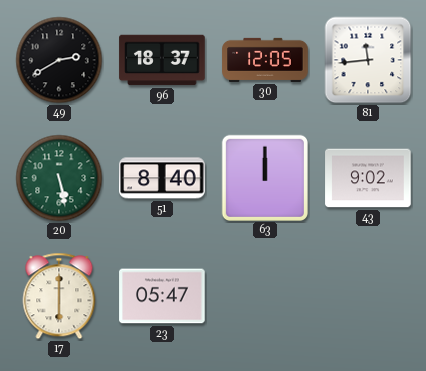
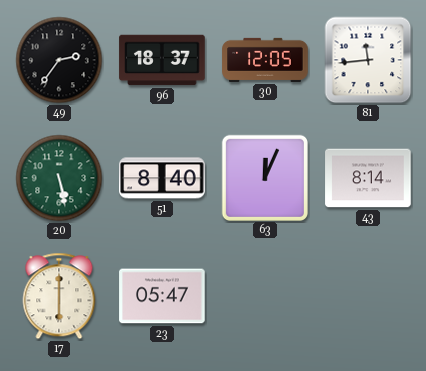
49: 2:40 -> 2:36 (59, 60)
63: 12:00 -> 12:04 (264, 177)
43: 9:02 -> 8:14 (368, 178)
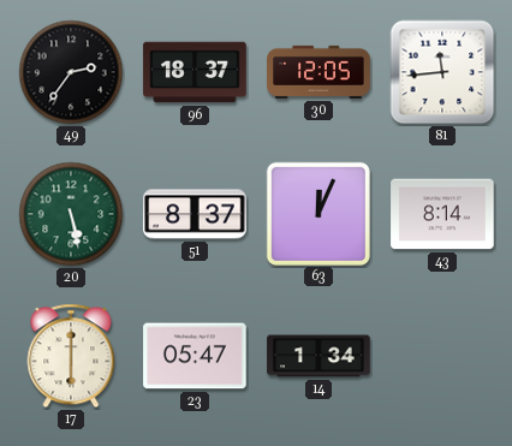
51: 8:40 -> 8:37 (195, 214)
14: none -> 1:34 (318, 356)
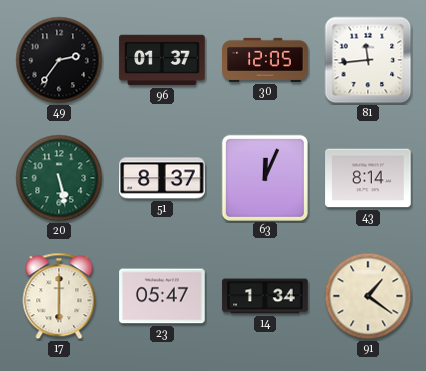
96: 18:37 -> 01:37 (162, 60)
91: none -> 1:21 (368, 296)
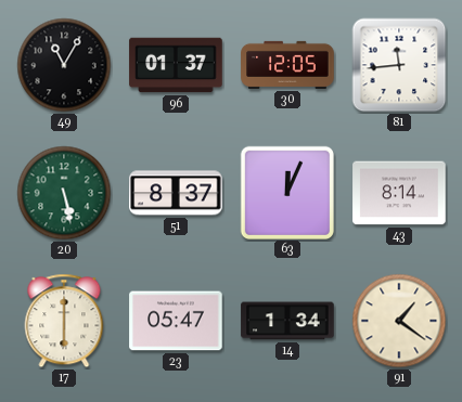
49: 2:36 -> 11:05 (64, 65)
